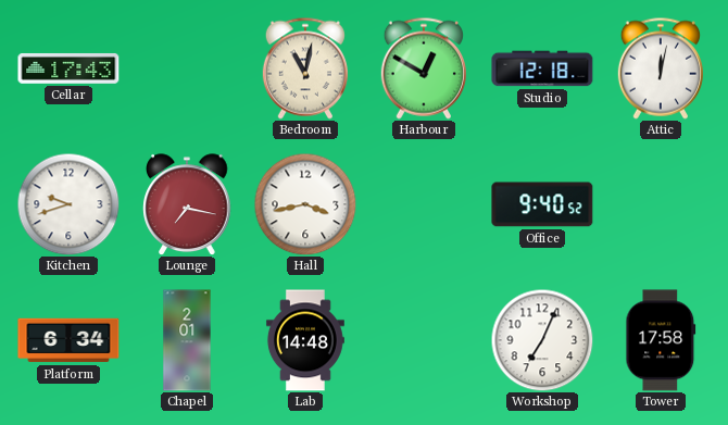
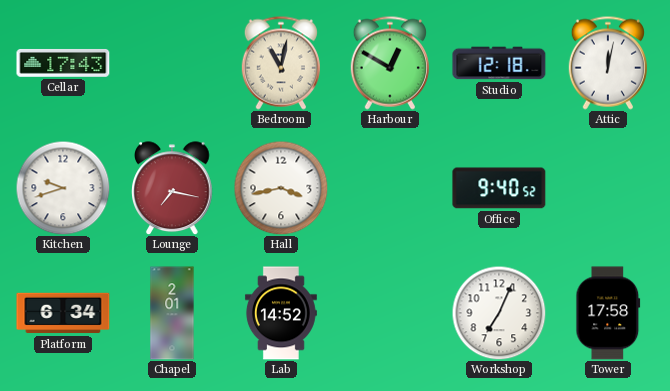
Lab: 14:48 -> 14:52 (281, 313)
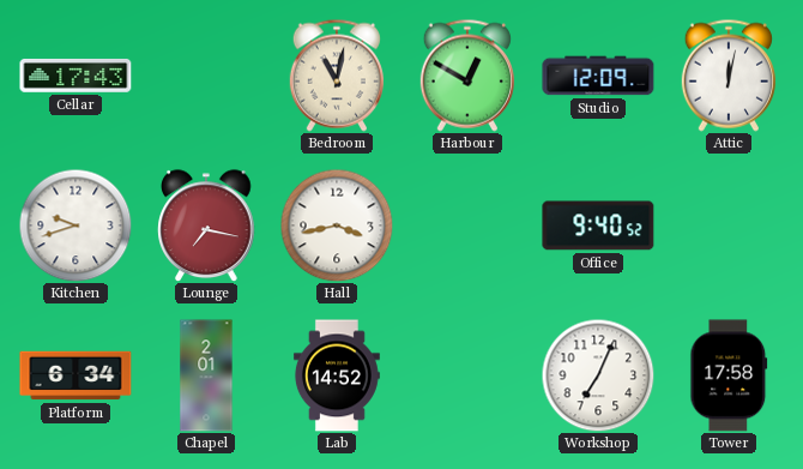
Studio: 12:18 -> 12:09 (598, 76)
